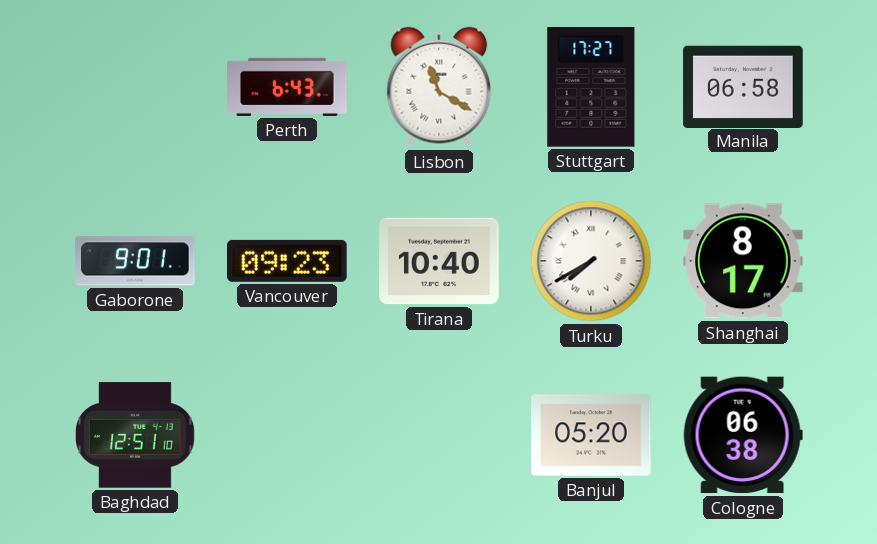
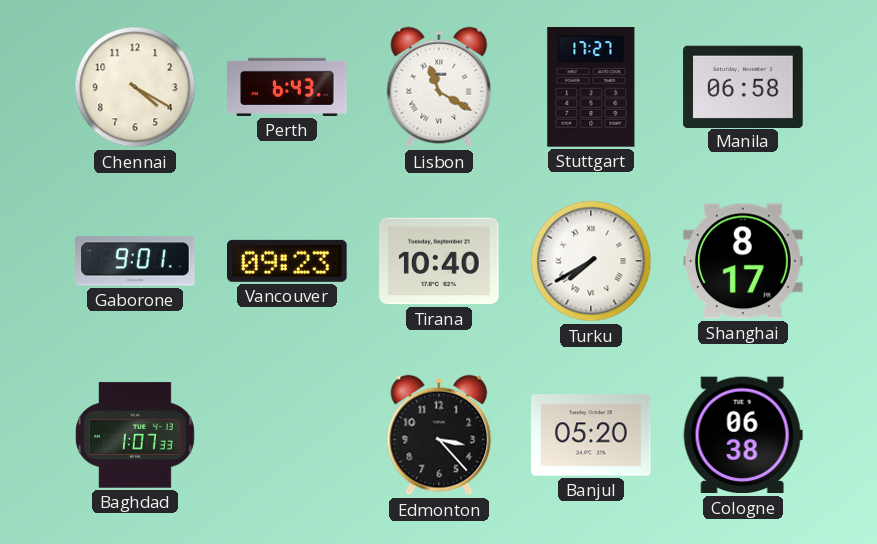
Chennai: none -> 4:20 (135, 87)
Baghdad: 12:51 -> 1:07 (135, 435)
Edmonton: none -> 3:23 (439, 435)
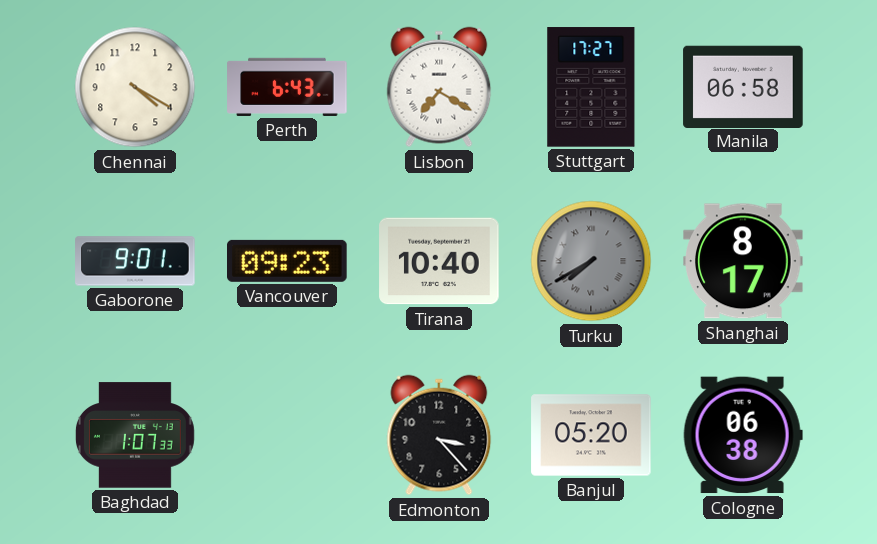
Lisbon: 11:20 -> 7:20 (439, 87)
Turku dial: white -> grey (591, 261)
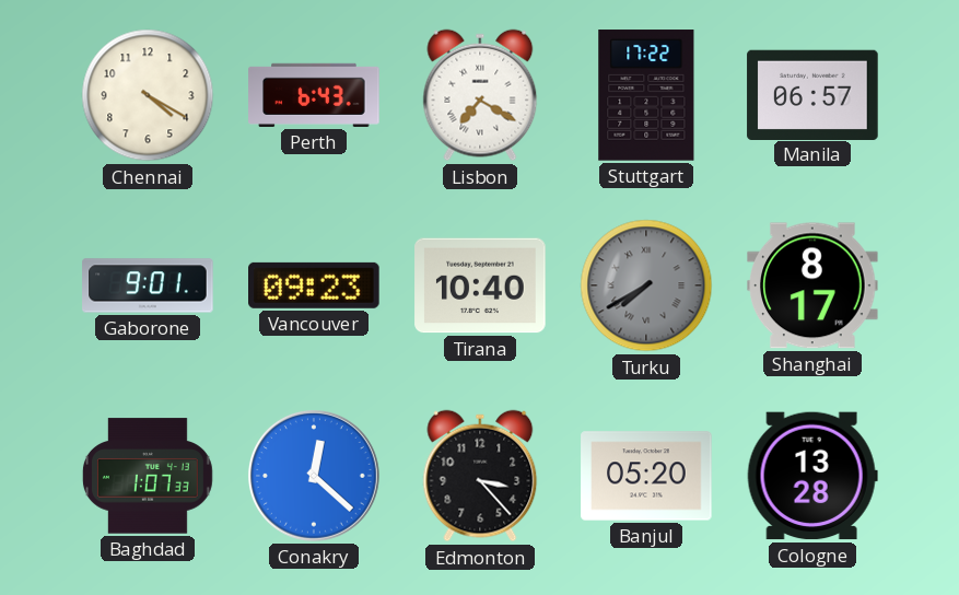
Stuttgart: 17:27 -> 17:22 (646, 95)
Manila: 06:58 -> 06:57 (812, 94)
Conakry: none -> 12:22 (314, 476)
Cologne: 06:38 -> 13:28 (812, 476)
